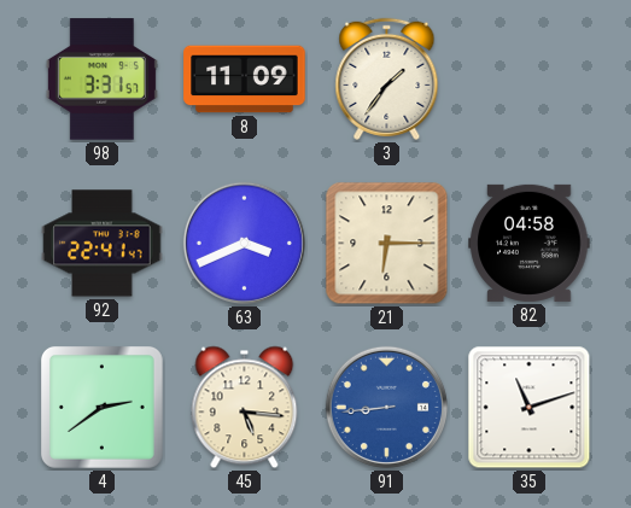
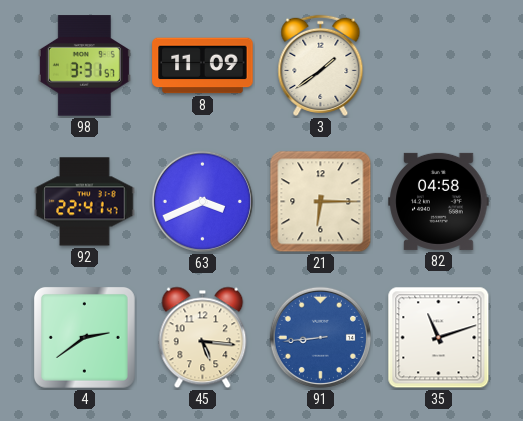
3: 1:36 -> 1:39 (321, 65)
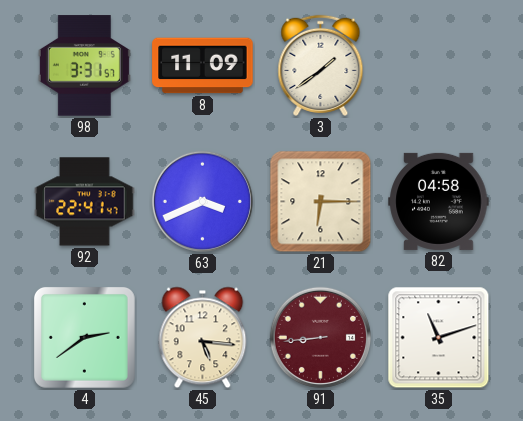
91 dial: blue -> burgundy (320, 337)
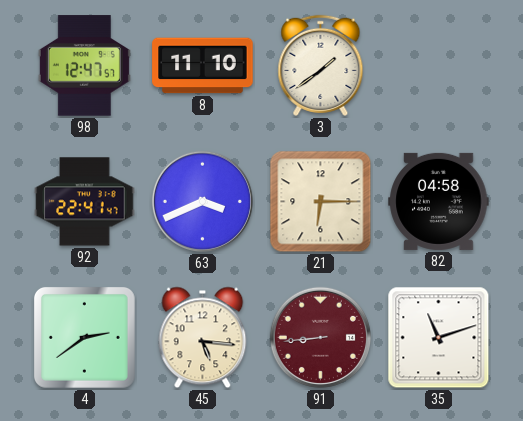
98: 3:31 -> 12:47 (84, 66)
8: 11:09 -> 11:10 (203, 66)
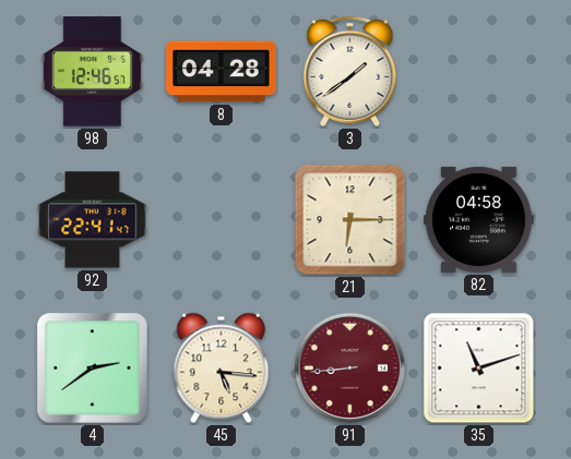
98: 12:47 -> 12:46 (92, 72)
8: 11:10 -> 04:28 (222, 72)
63: 3:41 -> none (202, 201)
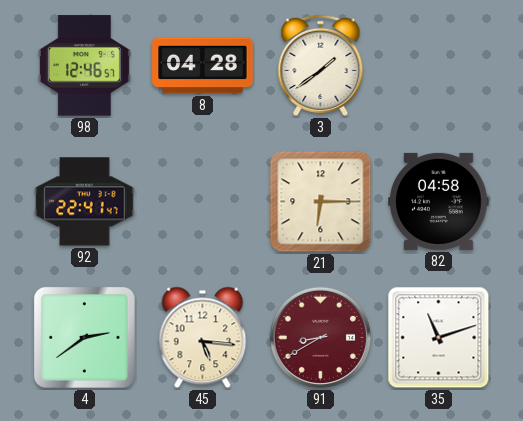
91: 8:44 -> 8:40 (320, 337)
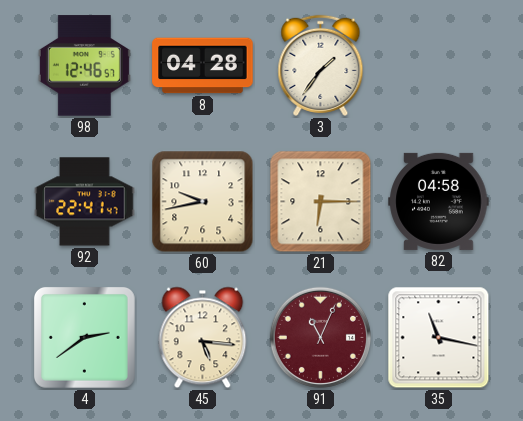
3: 1:39 -> 1:36 (321, 65)
60: none -> 9:43 (203, 202)
91: 8:40 -> 11:04 (320, 337)
35: 11:12 -> 11:17 (439, 338)
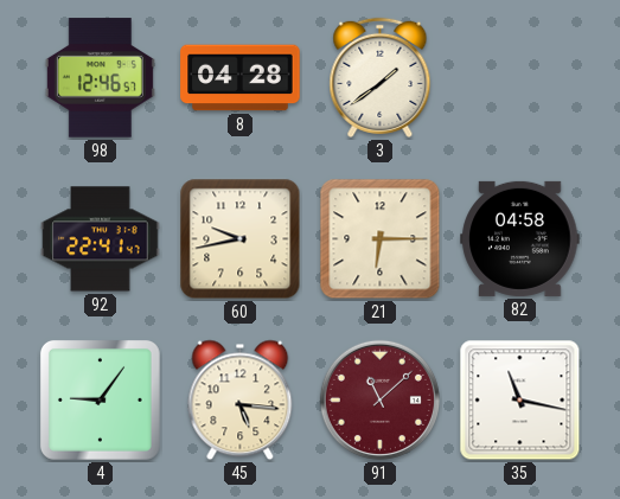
3: 1:36 -> 1:39 (381, 77)
4: 2:39 -> 9:06 (100, 399)
91: 11:04 -> 11:08 (379, 399)
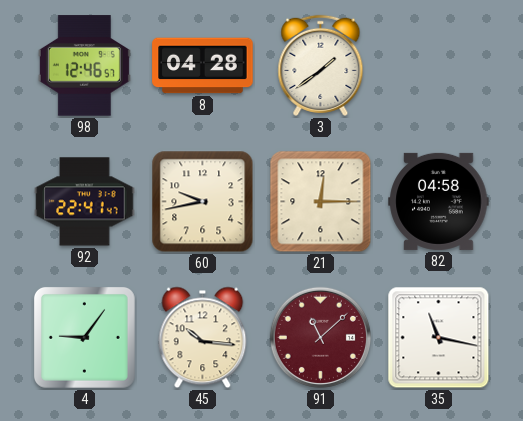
21: 6:15 -> 12:15 (321, 202)
45: 5:16 -> 10:16 (203, 338)
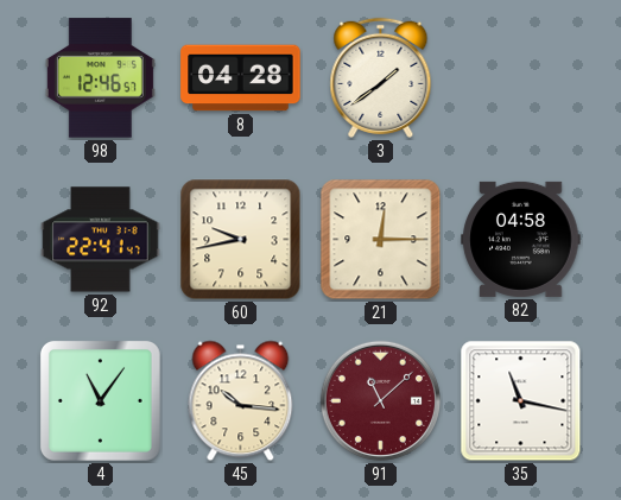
4: 9:06 -> 11:06 (100, 400)
